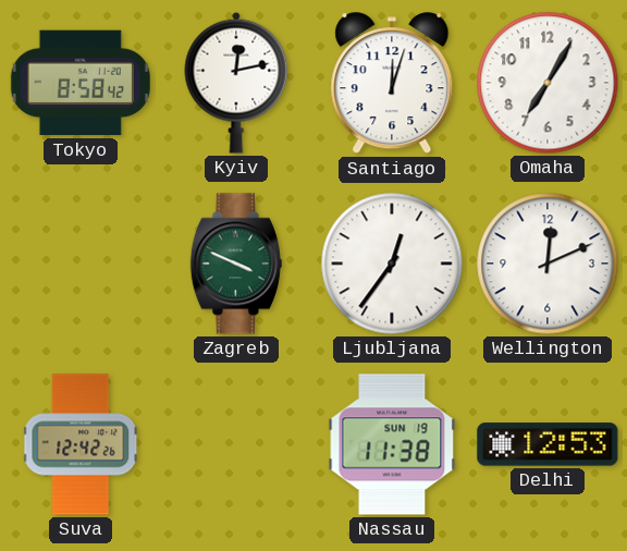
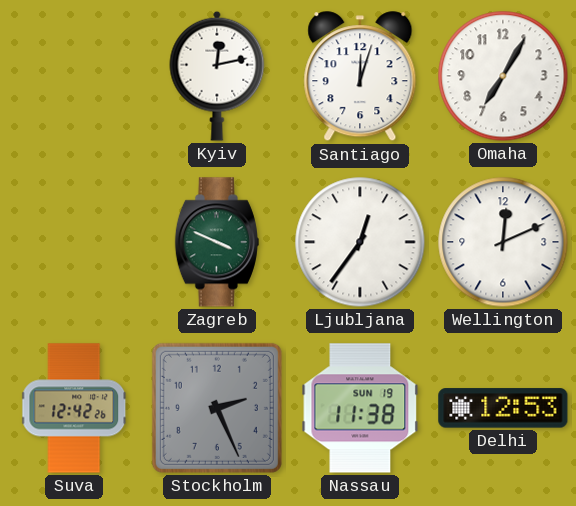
Tokyo: 8:58 -> none (81, 83)
Stockholm: none -> 2:26 (217, 408)
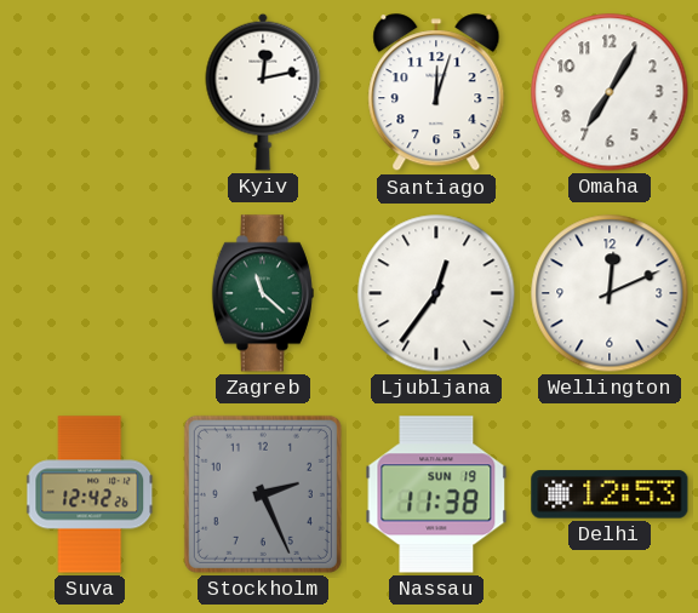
Zagreb: 3:49 -> 11:22 (263, 293)
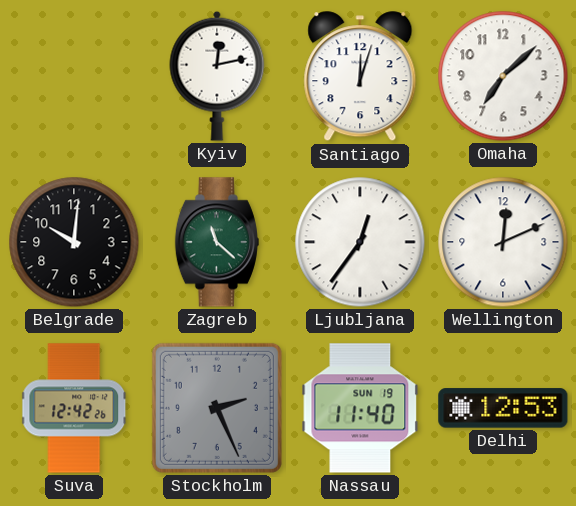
Omaha: 7:05 -> 7:08 (503, 76)
Belgrade: none -> 10:01 (74, 242)
Nassau: 11:38 -> 11:40 (360, 408)
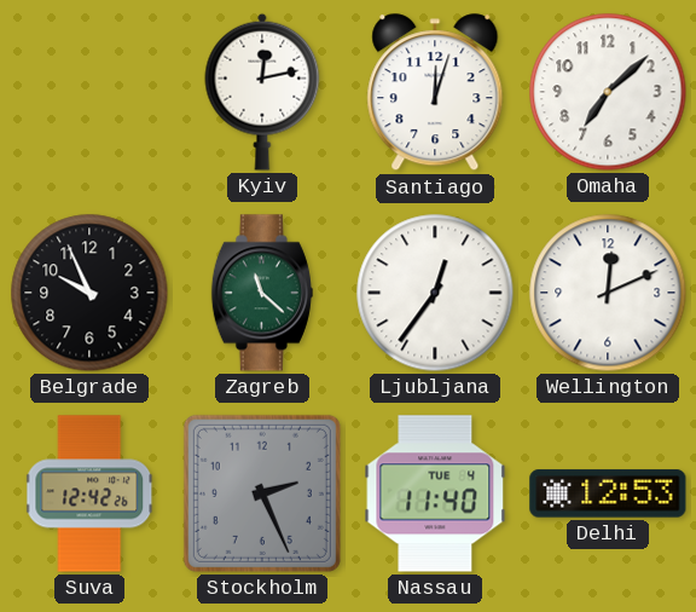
Belgrade: 10:01 -> 9:56 (89, 293)
Nassau date: SUN 19 -> TUE 4 (435, 493)
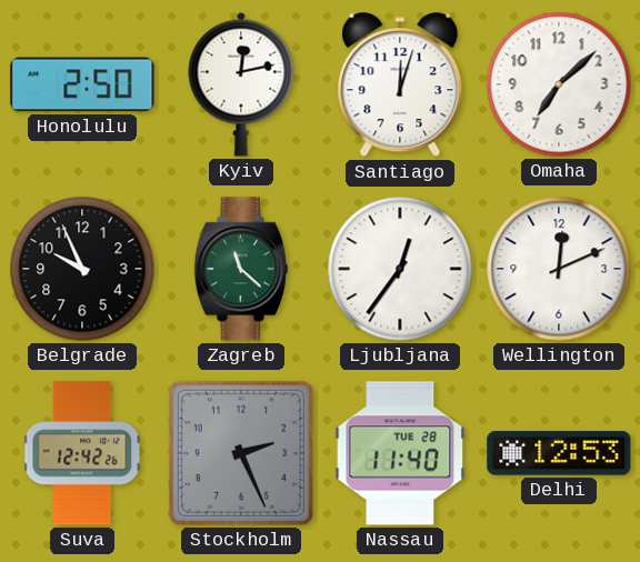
Honolulu: none -> 2:50 (82, 84)
Nassau date: TUE 4 -> TUE 28 (400, 453)
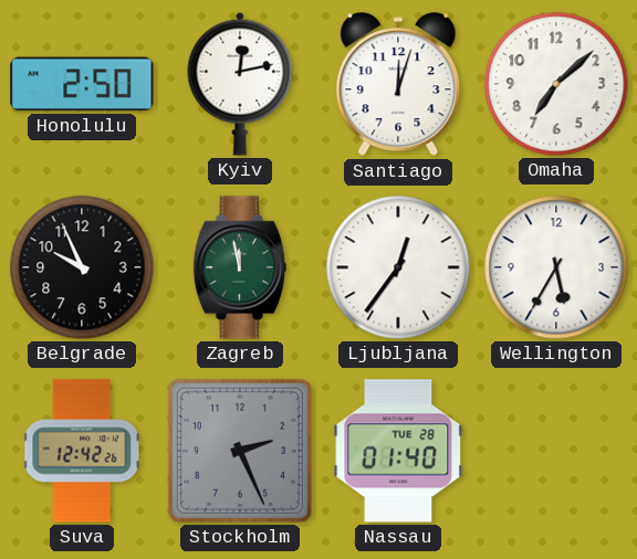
Zagreb: 11:22 -> 11:58 (240, 267)
Wellington: 12:11 -> 5:35 (556, 267)
Nassau: 11:40 -> 01:40 (398, 451)
Delhi: 12:53 -> none (559, 453)
